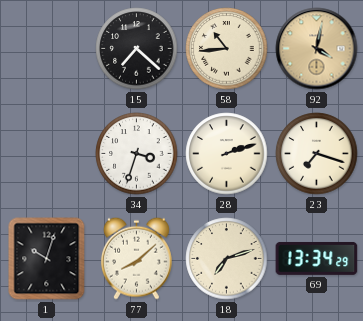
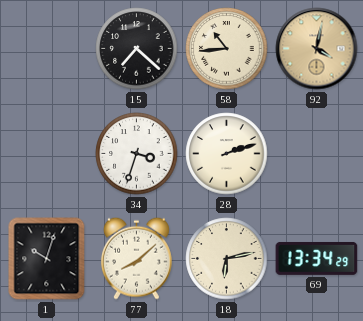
23: 7:18 -> none (317, 154)
18: 7:12 -> 6:13 (227, 259)
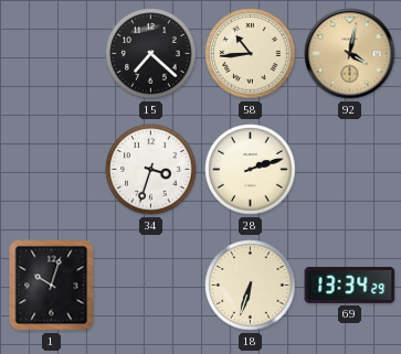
77: 8:08 -> none (136, 258)
18: 6:13 -> 6:33 (251, 286)
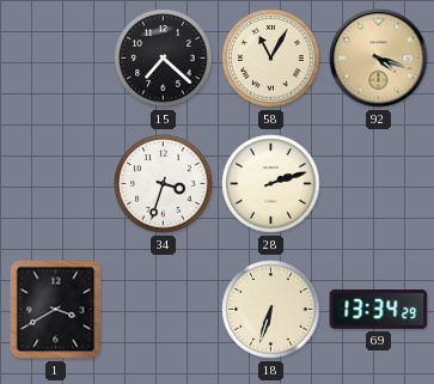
58: 10:44 -> 11:05 (271, 59)
92: 4:02 -> 4:18 (379, 59)
1: 10:03 -> 3:40 (56, 310)
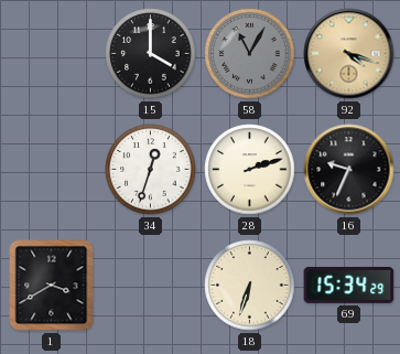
15: 7:22 -> 4:00 (151, 54)
58 dial: cream -> grey (250, 54)
34: 3:33 -> 12:33 (151, 170)
16: none -> 9:34 (349, 170)
69: 13:34 -> 15:34 (349, 285)
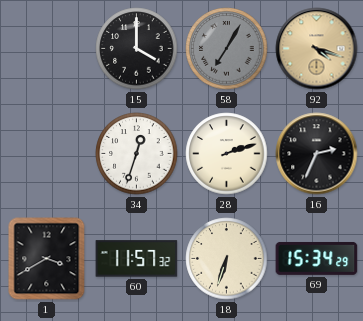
58: 11:05 -> 7:05 (227, 49)
16: 9:34 -> 2:34 (317, 154)
60: none -> 11:57 (137, 259)
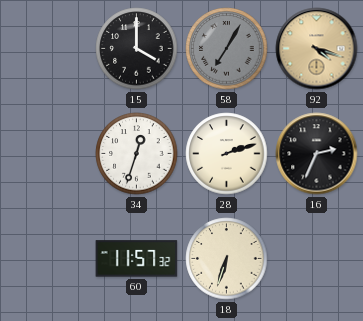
1: 3:40 -> none (47, 259)
69: 15:34 -> none (317, 258)
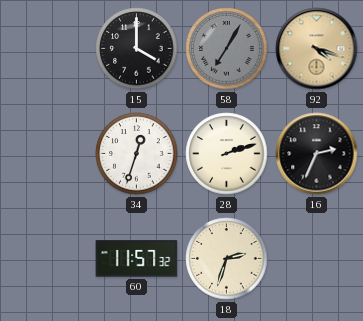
18: 6:33 -> 2:33 (227, 259)
